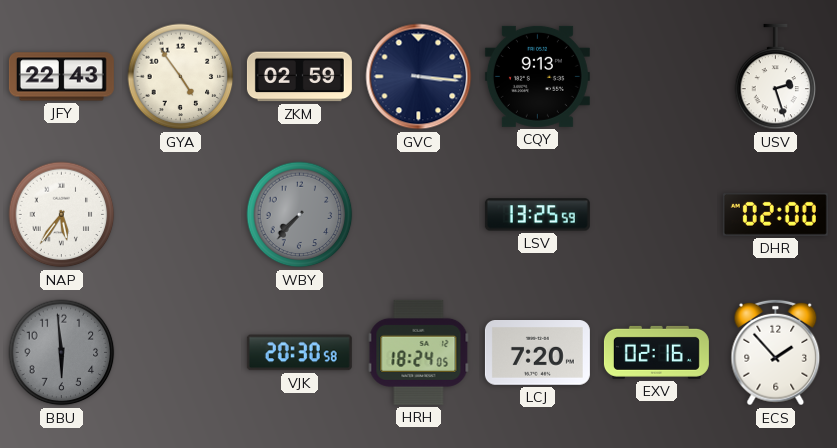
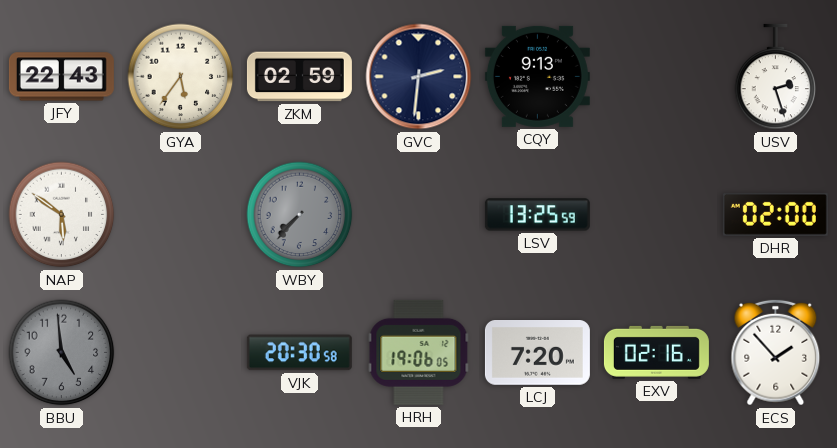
GYA: 4:54 -> 5:36 (181, 77)
GVC: 3:16 -> 2:31 (419, 77)
NAP: 5:36 -> 5:51 (62, 215)
BBU: 5:59 -> 4:59 (62, 353)
HRH: 18:24 -> 19:06 (419, 352)
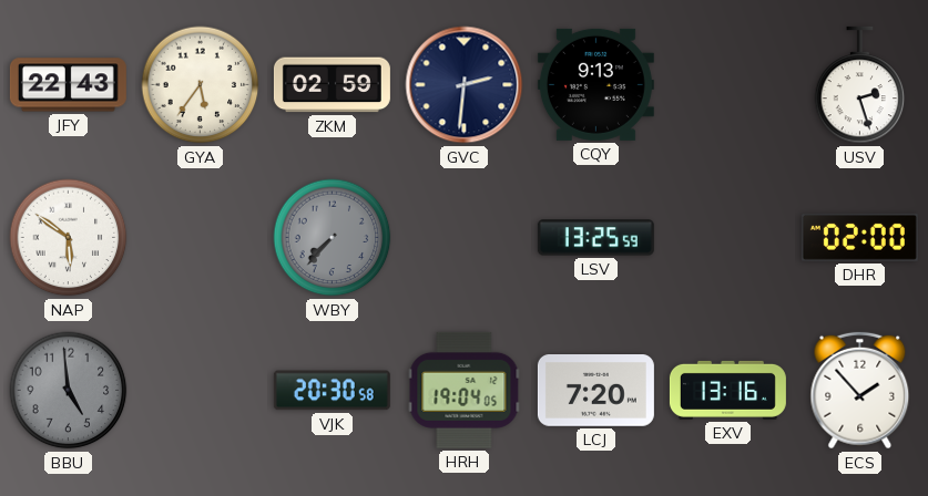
HRH: 19:06 -> 19:04 (465, 390)
EXV: 02:16 -> 13:16 (727, 390)
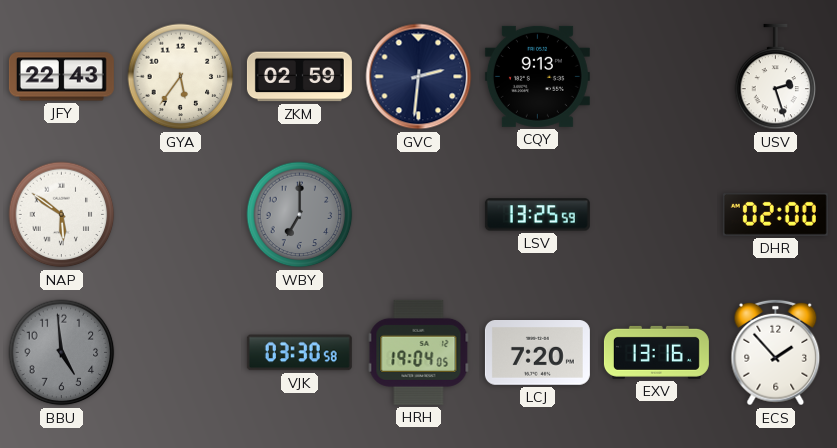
WBY: 7:37 -> 7:00 (300, 215)
VJK: 20:30 -> 03:30 (299, 353)
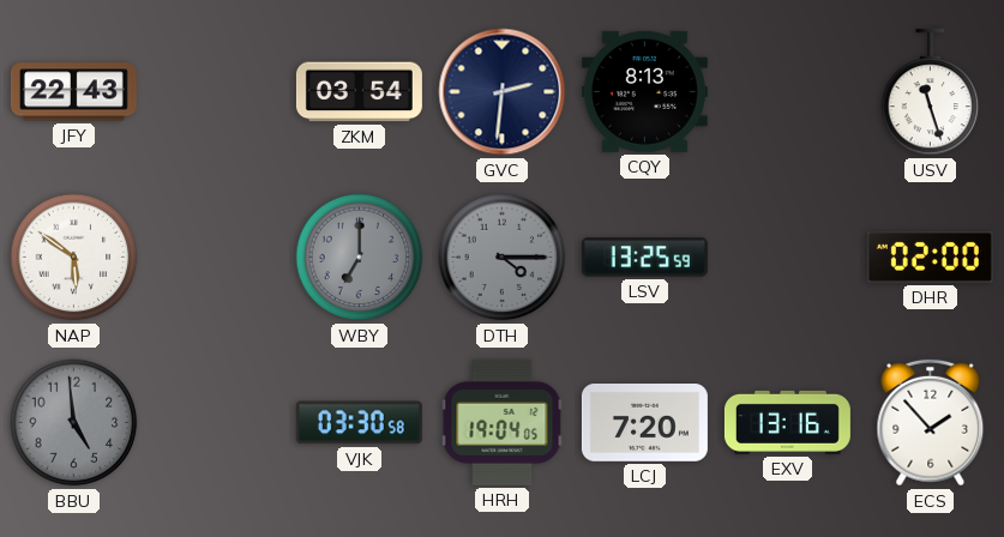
GYA: 5:36 -> none (181, 77)
ZKM: 02:59 -> 03:54 (359, 92)
CQY: 9:13 -> 8:13 (644, 91)
USV: 2:27 -> 11:27 (931, 92)
DTH: none -> 4:15 (503, 258)
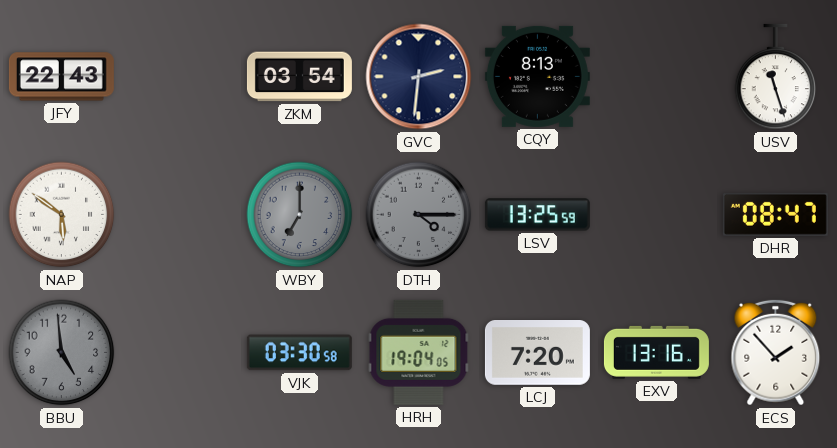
DHR: 02:00 -> 08:47 (775, 214)
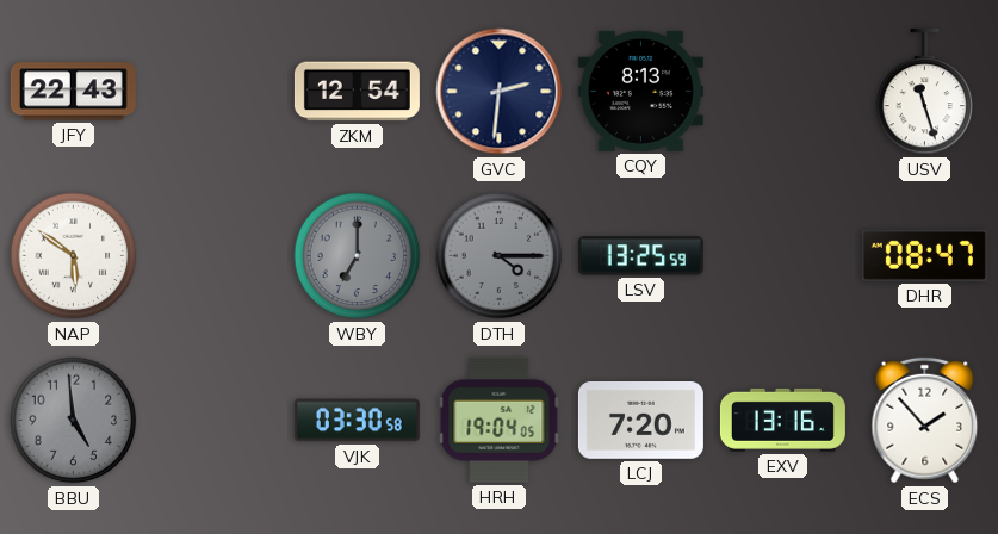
ZKM: 03:54 -> 12:54 (357, 92)
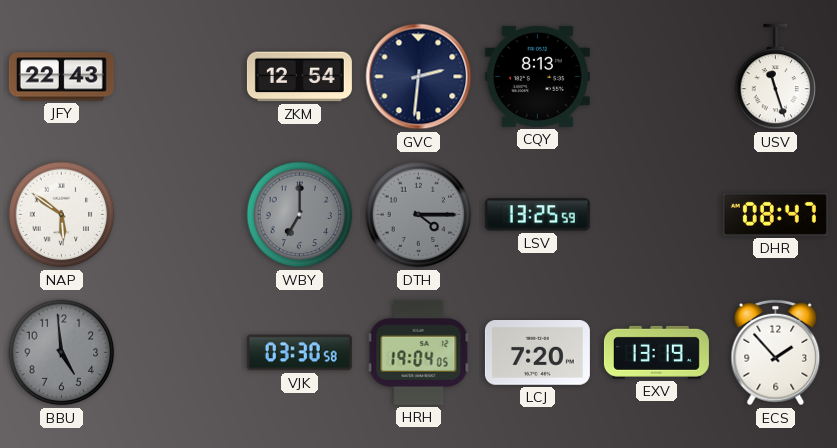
EXV: 13:16 -> 13:19 (656, 352)
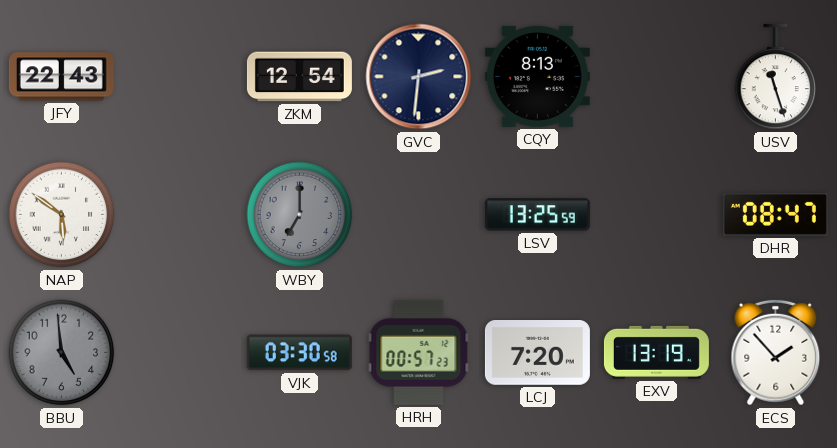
DTH: 4:15 -> none (419, 215)
HRH: 19:04 -> 00:57 (419, 352)
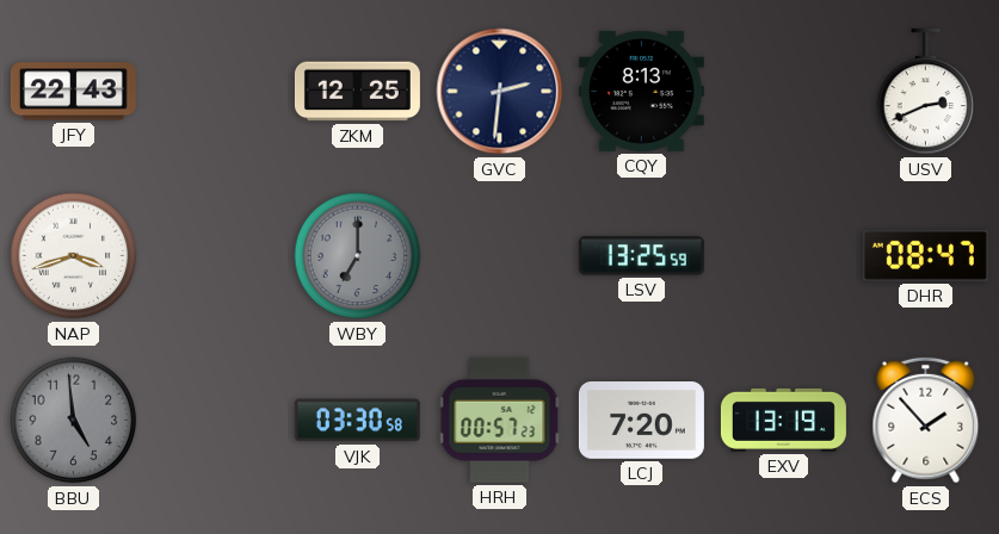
ZKM: 12:54 -> 12:25 (357, 92)
USV: 11:27 -> 2:41 (926, 92)
NAP: 5:51 -> 3:42 (74, 256)
